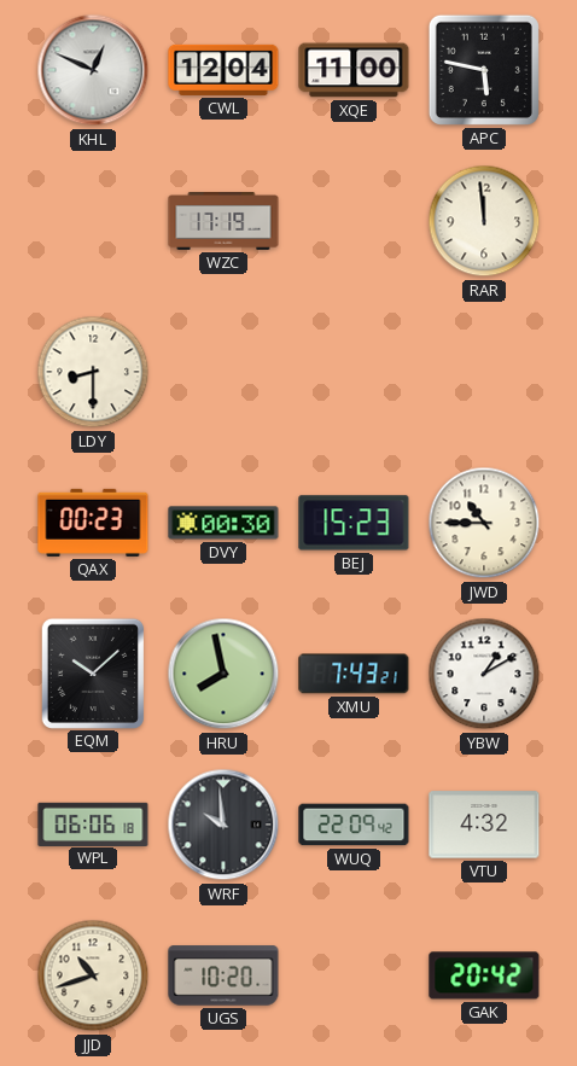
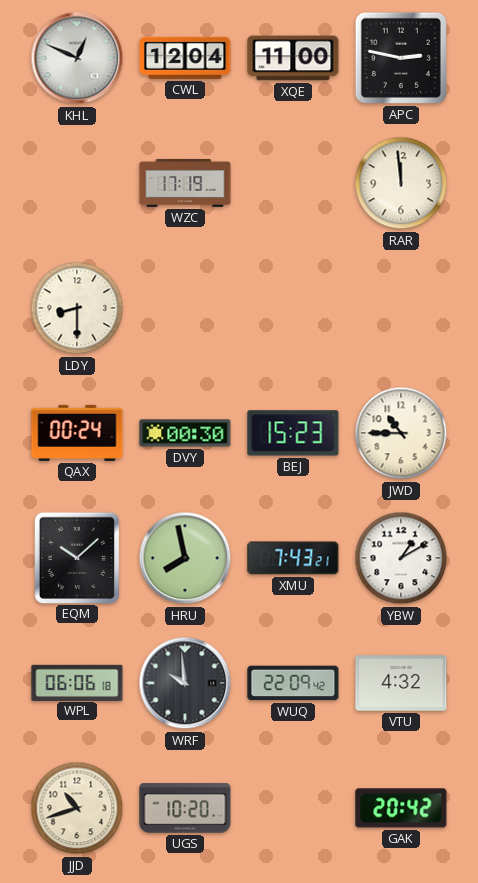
APC: 5:47 -> 2:47 (401, 58)
QAX: 00:23 -> 00:24 (77, 433)
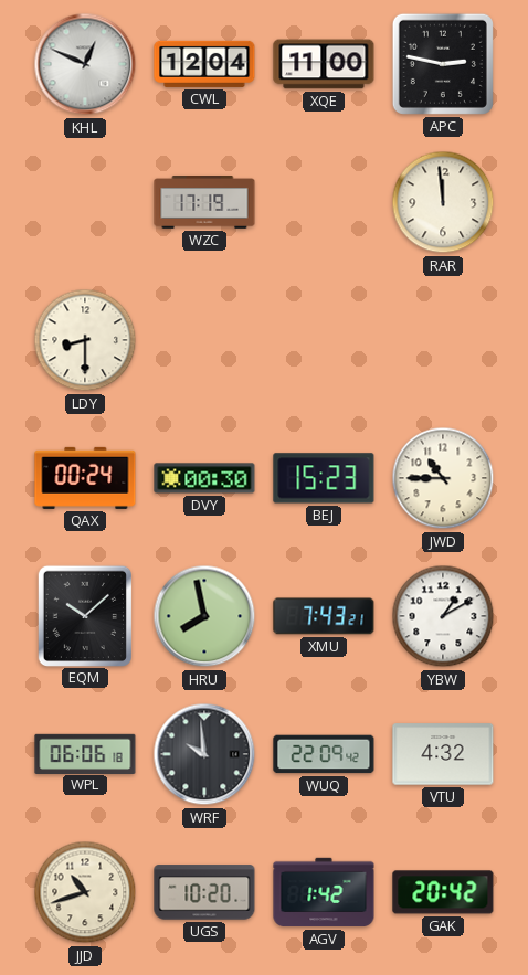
AGV: none -> 1:42 (324, 892)
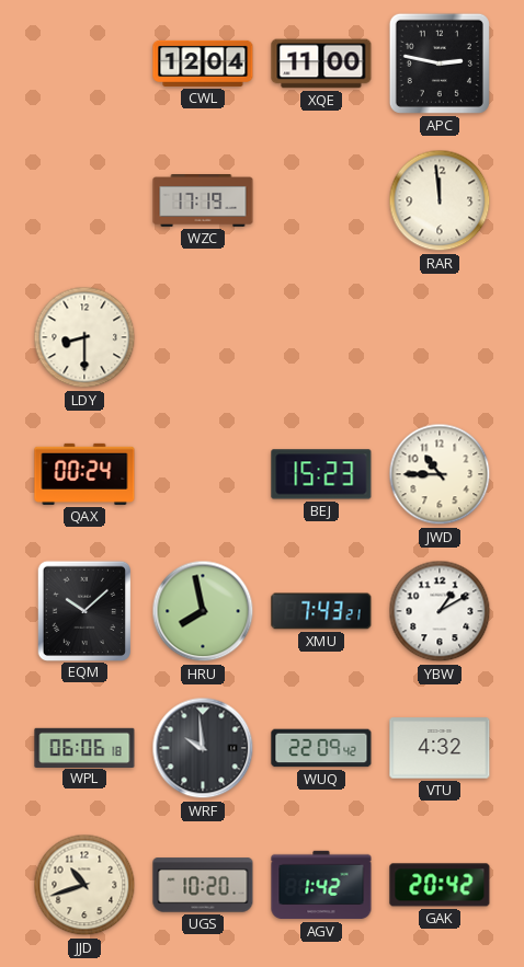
KHL: 12:49 -> none (85, 64)
DVY: 00:30 -> none (204, 478)
